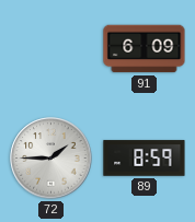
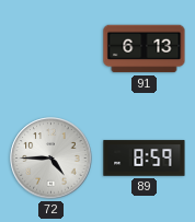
91: 6:09 -> 6:13 (145, 49)
72: 1:45 -> 4:45 (51, 159)
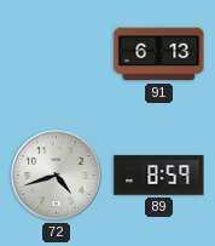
72: 4:45 -> 4:42 (57, 176)
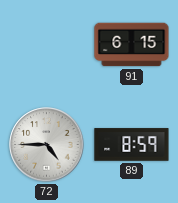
91: 6:13 -> 6:15 (132, 45)
72: 4:42 -> 4:45 (47, 145)
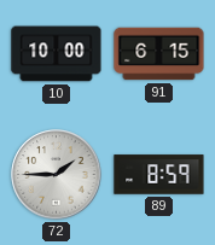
10: none -> 10:00 (57, 54)
72: 4:45 -> 1:45 (57, 175)
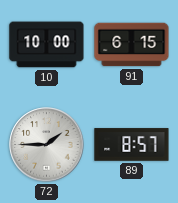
89: 8:59 -> 8:57 (132, 145)
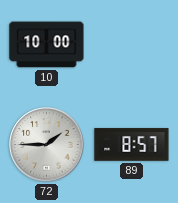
91: 6:15 -> none (132, 45)
